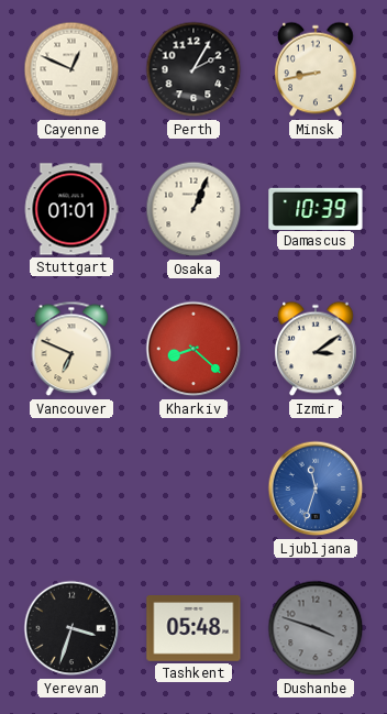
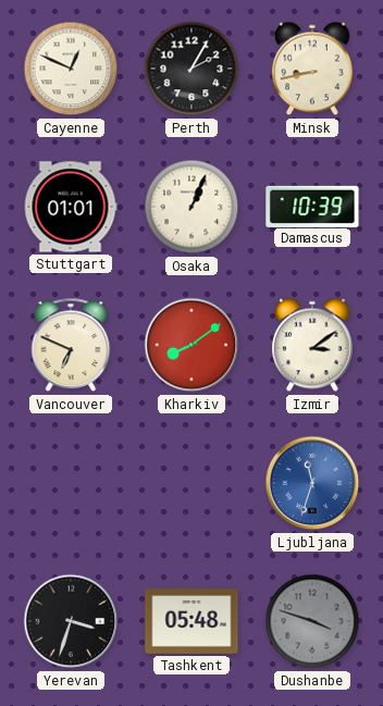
Kharkiv: 8:22 -> 8:09 (191, 345)
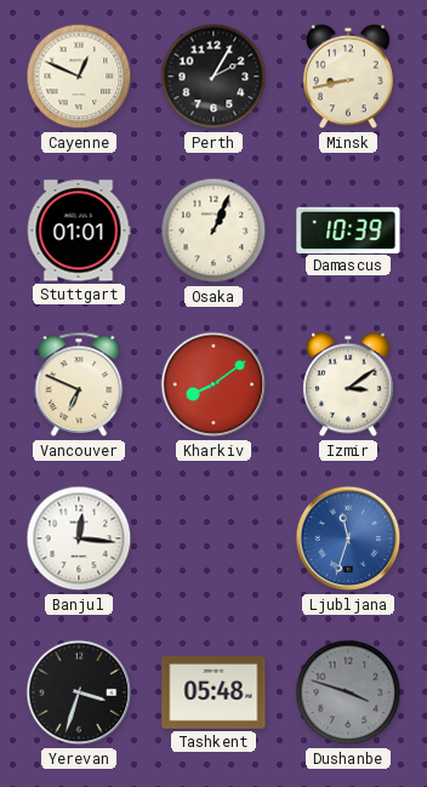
Banjul: none -> 12:16 (79, 538)
